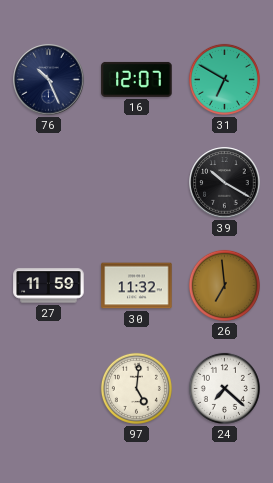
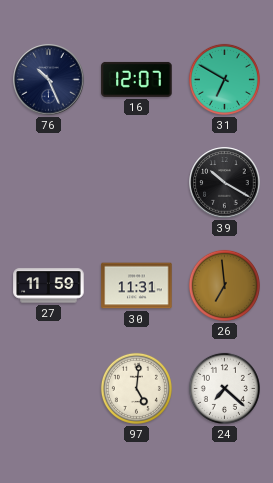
30: 11:32 -> 11:31 (137, 286)
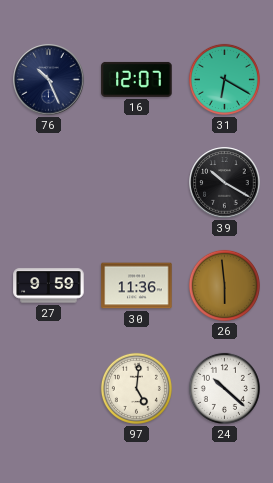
31: 6:50 -> 6:20 (224, 79)
27: 11:59 -> 9:59 (49, 286)
30: 11:31 -> 11:36 (137, 286)
26: 6:59 -> 5:59 (224, 285)
24: 7:22 -> 10:22 (224, 388)
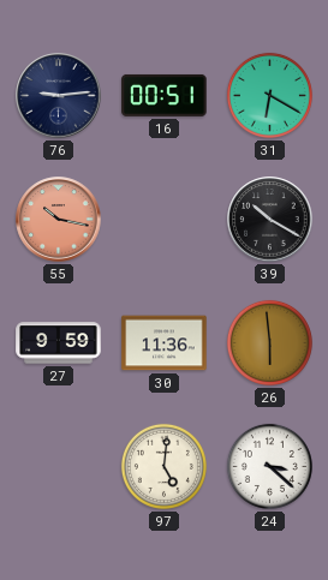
76: 10:26 -> 9:14 (59, 96)
16: 12:07 -> 00:51 (165, 95)
55: none -> 10:17 (59, 220)
24: 10:22 -> 3:22 (269, 466)
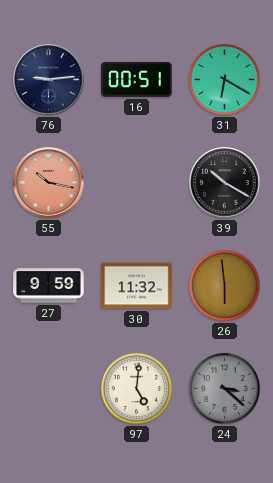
30: 11:36 -> 11:32 (137, 286)
24 dial: white -> grey (224, 388)
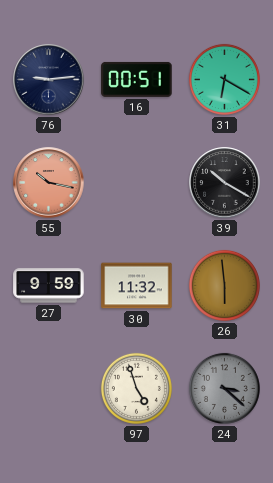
97: 5:01 -> 4:57 (136, 388)
